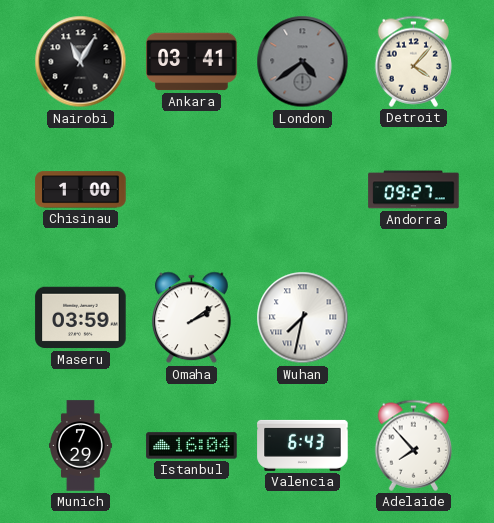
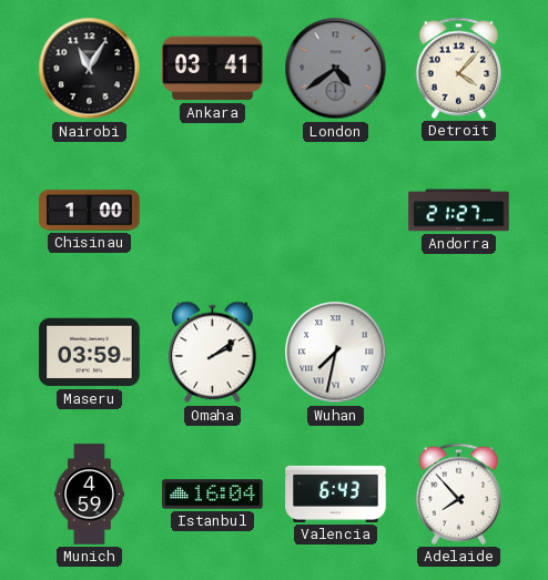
Andorra: 09:27 -> 21:27 (459, 211)
Munich: 7:29 -> 4:59 (89, 495)
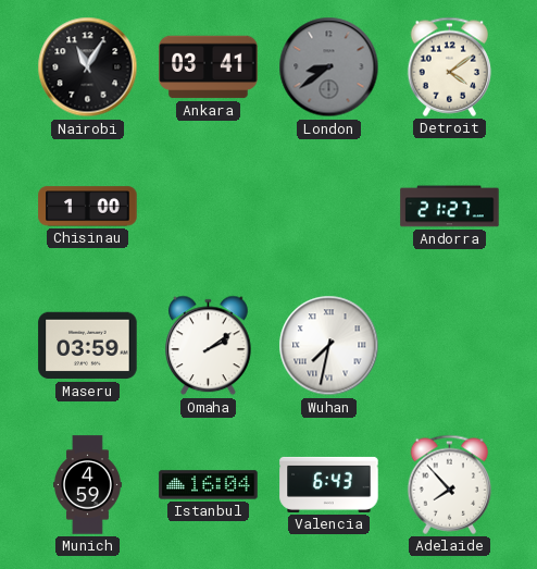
London: 4:39 -> 8:39 (329, 67)
Detroit: 4:07 -> 4:09 (450, 66)
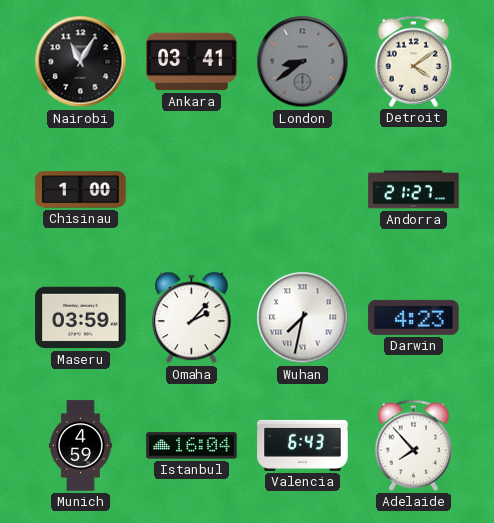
Omaha: 2:09 -> 2:07 (192, 318)
Darwin: none -> 4:23 (414, 317)
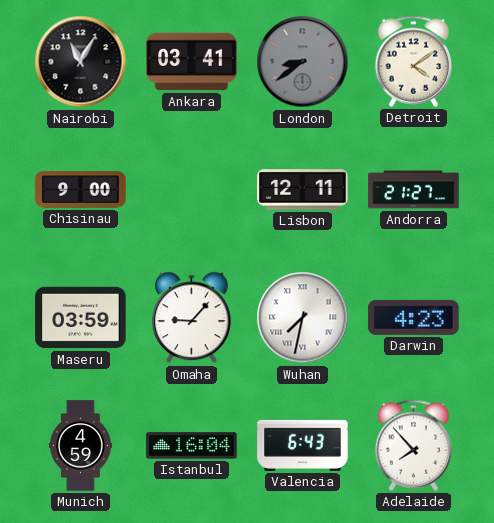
Chisinau: 1:00 -> 9:00 (81, 190)
Lisbon: none -> 12:11 (303, 190)
Omaha: 2:07 -> 9:07 (192, 318)
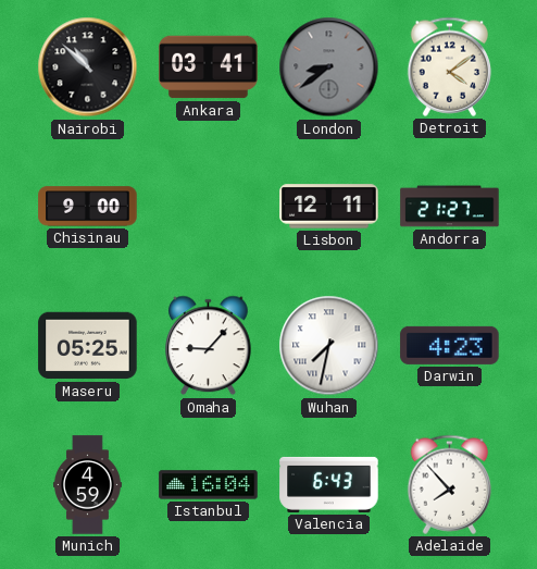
Nairobi: 11:05 -> 10:52 (88, 67)
Maseru: 03:59 -> 05:25 (88, 346)
